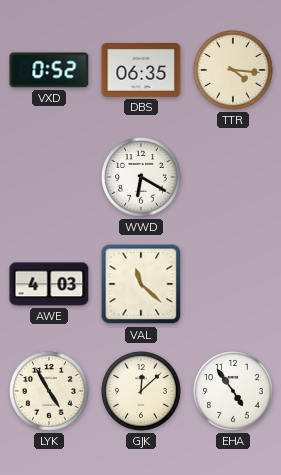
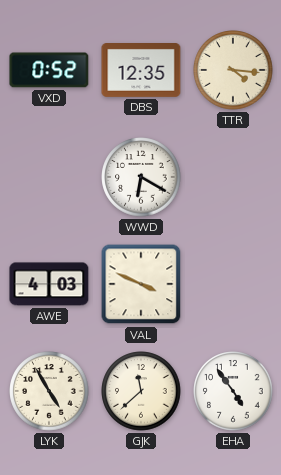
DBS: 06:35 -> 12:35 (141, 71)
VAL: 11:22 -> 3:49 (141, 284)
GJK: 12:08 -> 11:38 (141, 391)
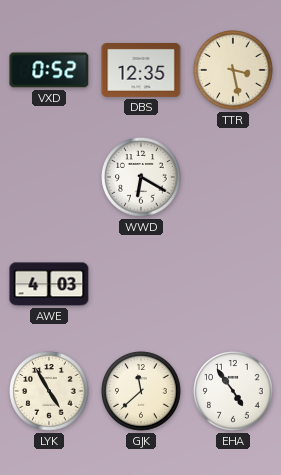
TTR: 4:16 -> 3:28 (233, 70)
VAL: 3:49 -> none (141, 284)
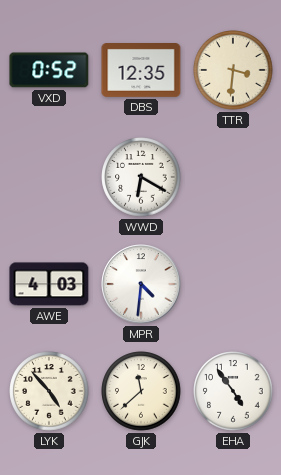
TTR: 3:28 -> 3:31 (233, 70)
MPR: none -> 4:31 (141, 284)
LYK: 4:55 -> 4:53 (49, 391)
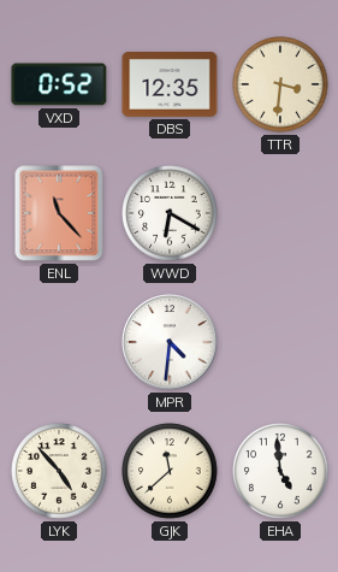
ENL: none -> 11:23 (59, 213)
AWE: 4:03 -> none (49, 284)
EHA: 4:54 -> 4:59 (280, 471)
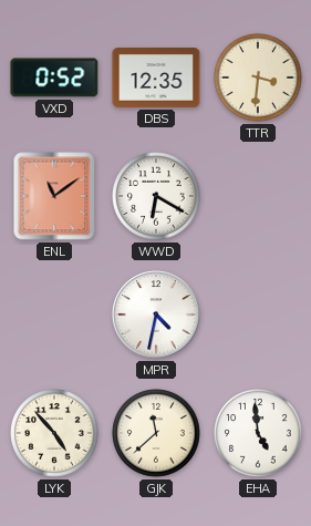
ENL: 11:23 -> 11:09 (54, 196)
MPR: 4:31 -> 4:32 (156, 314)
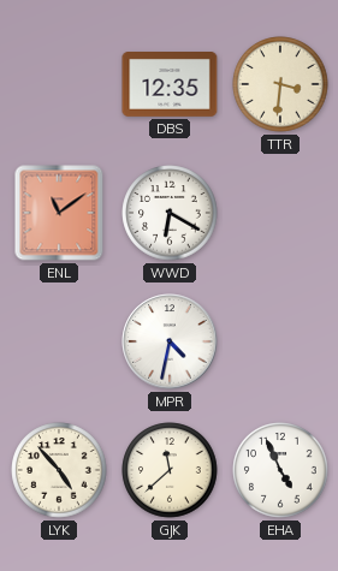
VXD: 0:52 -> none (54, 78)
EHA: 4:59 -> 4:56 (280, 470)
